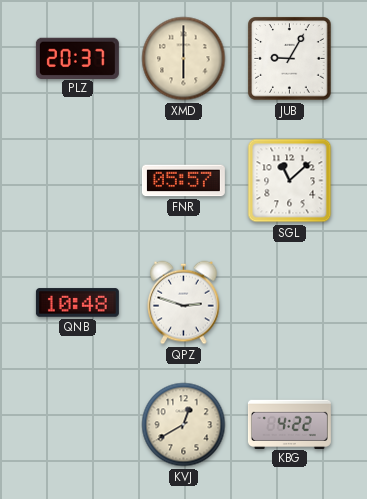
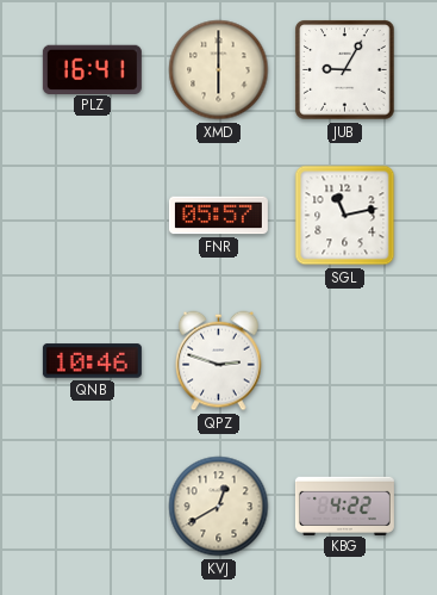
PLZ: 20:37 -> 16:41 (92, 69)
SGL: 11:08 -> 11:13 (345, 216)
QNB: 10:48 -> 10:46 (92, 361)
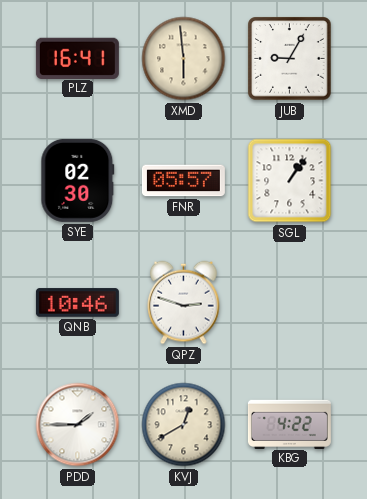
XMD: 6:00 -> 5:59 (184, 59)
SYE: none -> 02:30 (78, 180)
SGL: 11:13 -> 1:06 (290, 181)
PDD: none -> 1:45 (78, 425)
